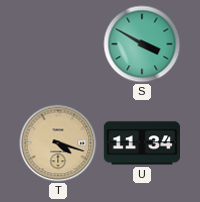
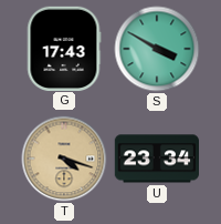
G: none -> 17:43 (64, 48)
U: 11:34 -> 23:34 (156, 159)
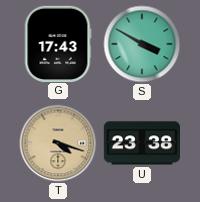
U: 23:34 -> 23:38 (141, 143)
